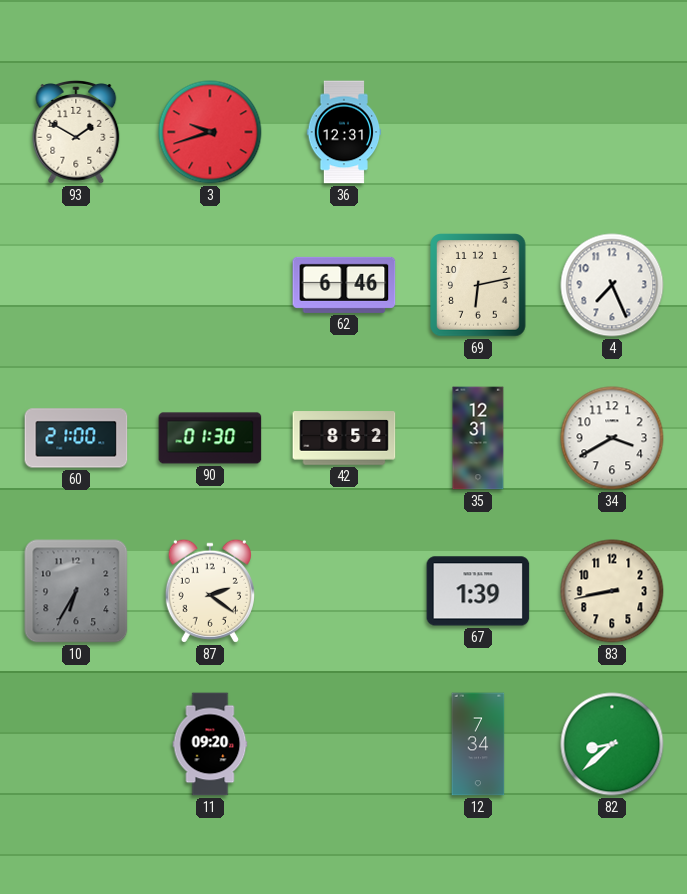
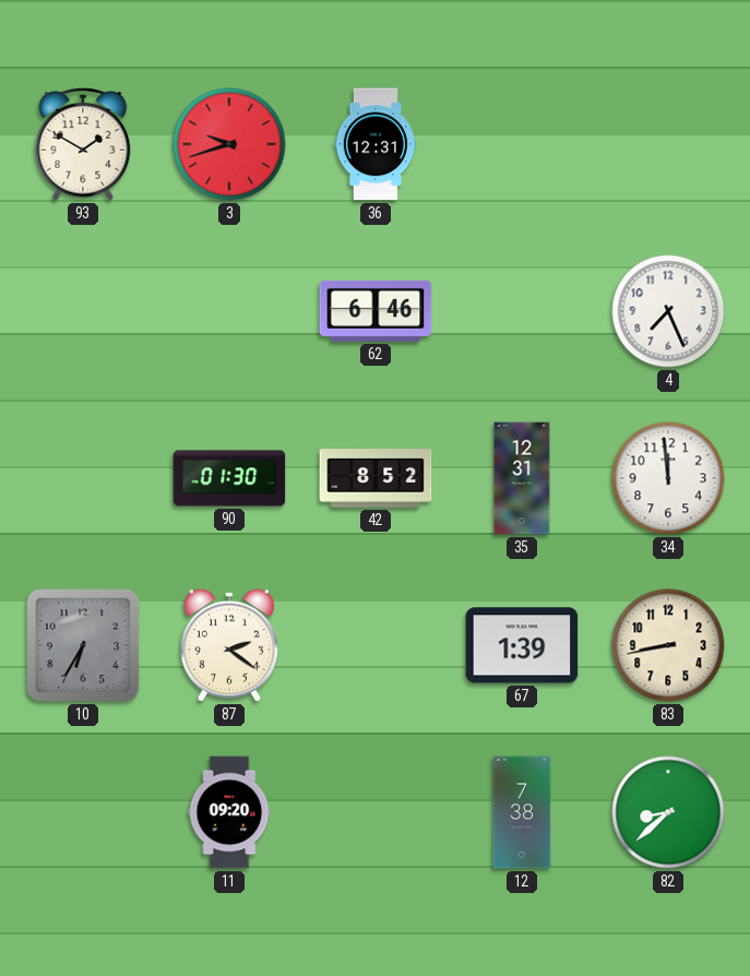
69: 6:13 -> none (478, 285)
60: 21:00 -> none (76, 438)
34: 3:40 -> 11:59 (668, 478)
12: 7:34 -> 7:38 (522, 812)
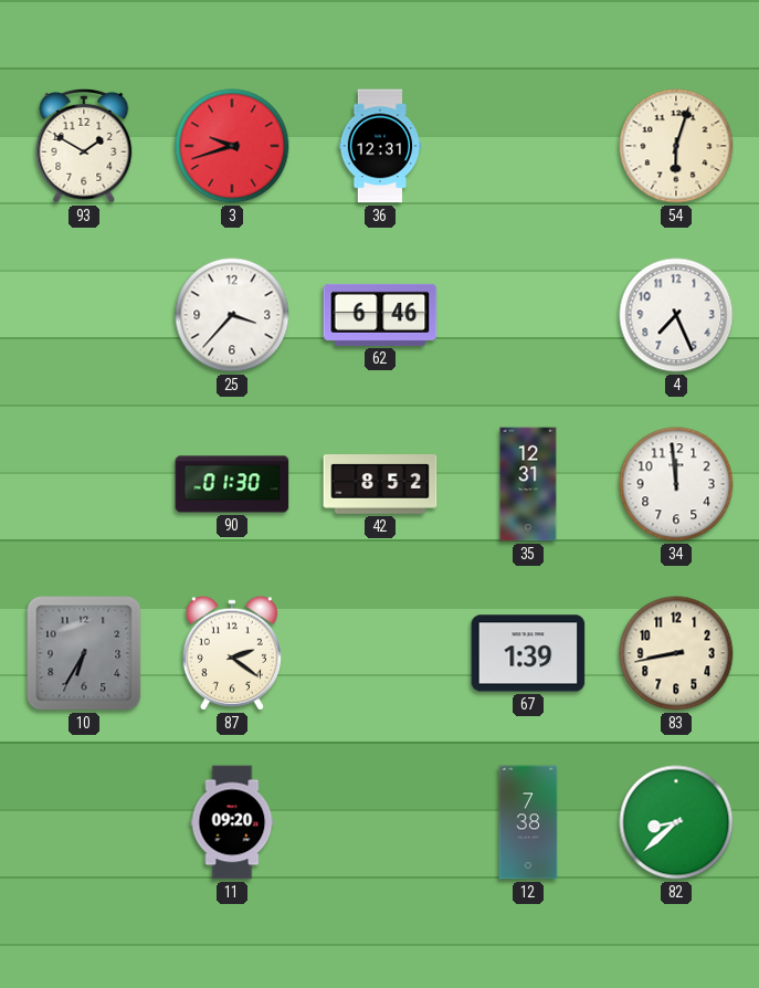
54: none -> 6:03 (676, 146)
25: none -> 3:37 (232, 315)
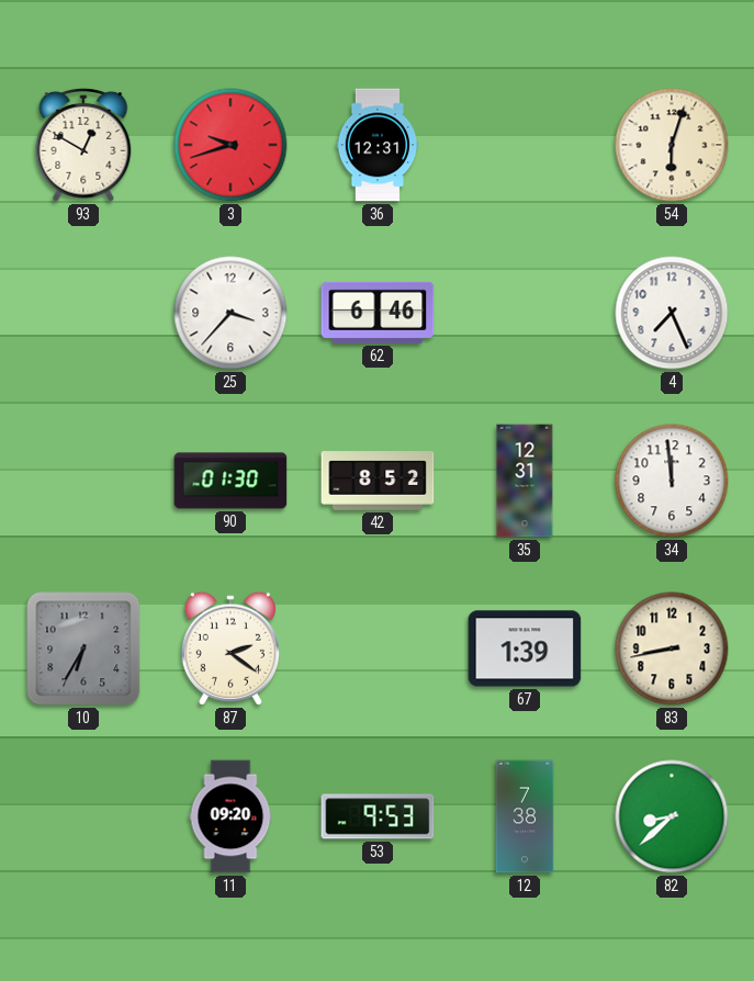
93: 1:50 -> 12:50 (83, 145)
53: none -> 9:53 (378, 816)
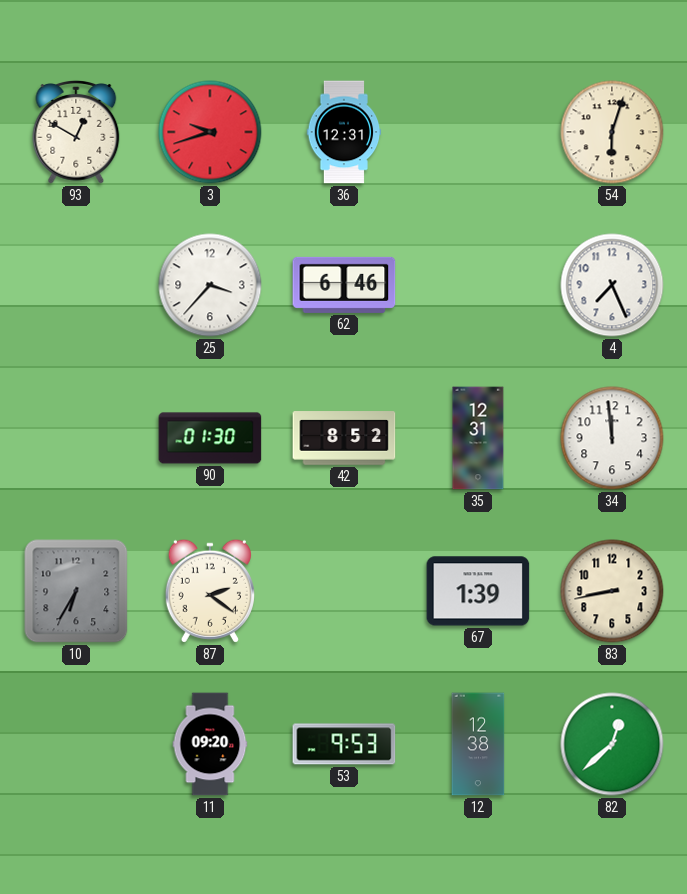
12: 7:38 -> 12:38 (478, 744)
82: 8:38 -> 12:38 (612, 744)
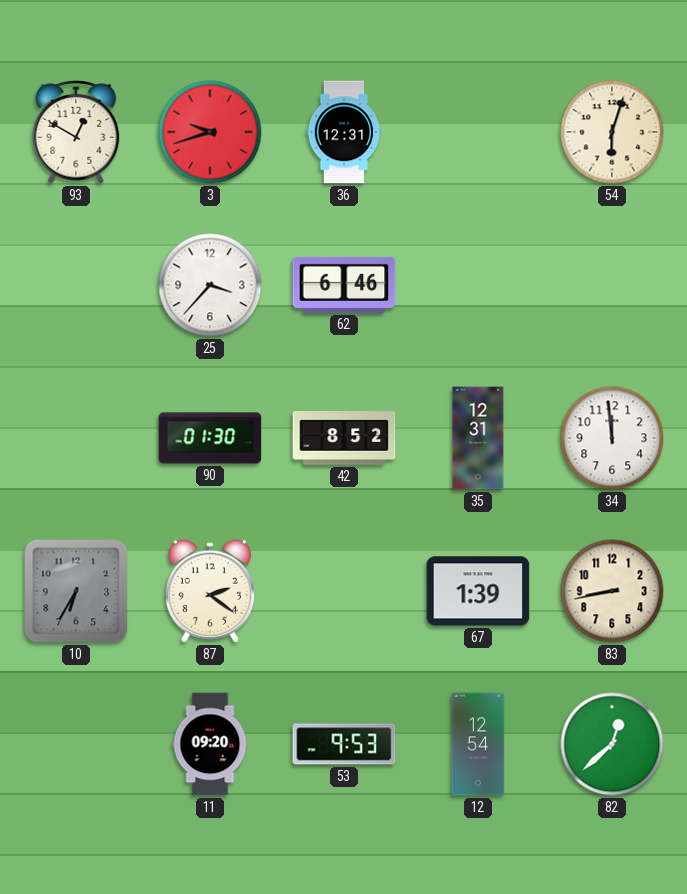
4: 7:26 -> none (612, 285)
12: 12:38 -> 12:54 (478, 744)
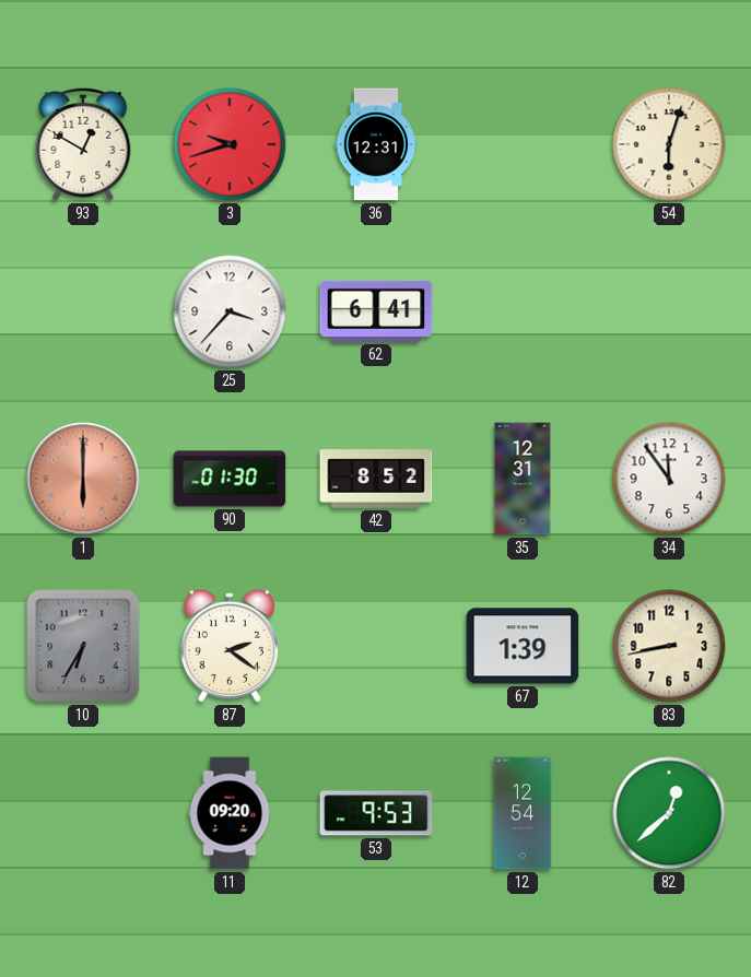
62: 6:46 -> 6:41 (376, 311)
1: none -> 6:00 (83, 479)
34: 11:59 -> 11:54 (669, 479)
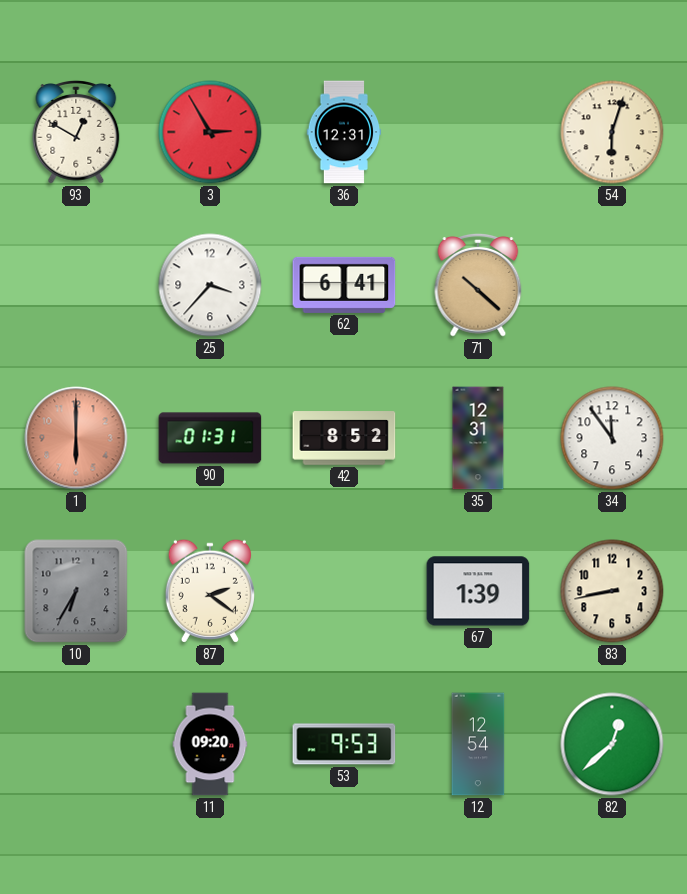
3: 9:42 -> 2:55 (210, 132)
71: none -> 10:22 (478, 285)
90: 01:30 -> 01:31 (210, 438)
